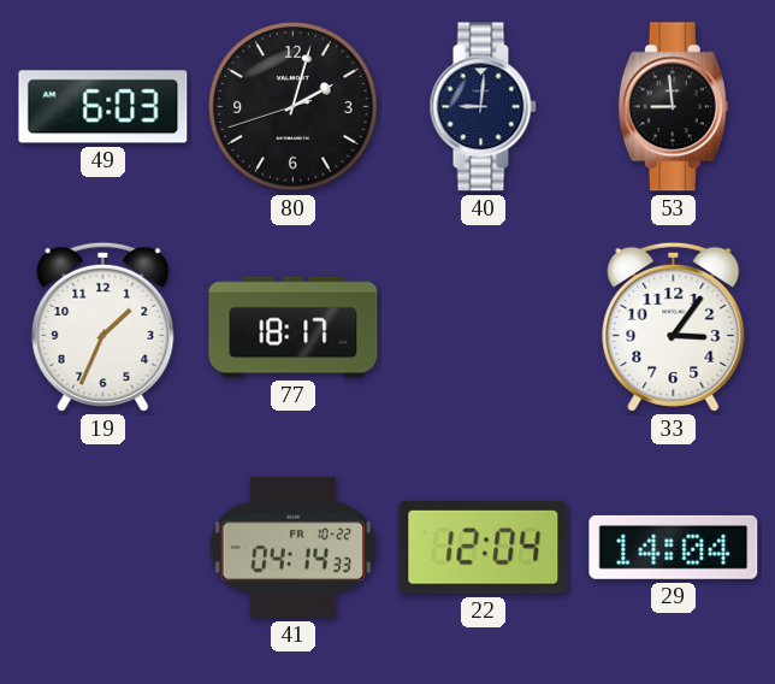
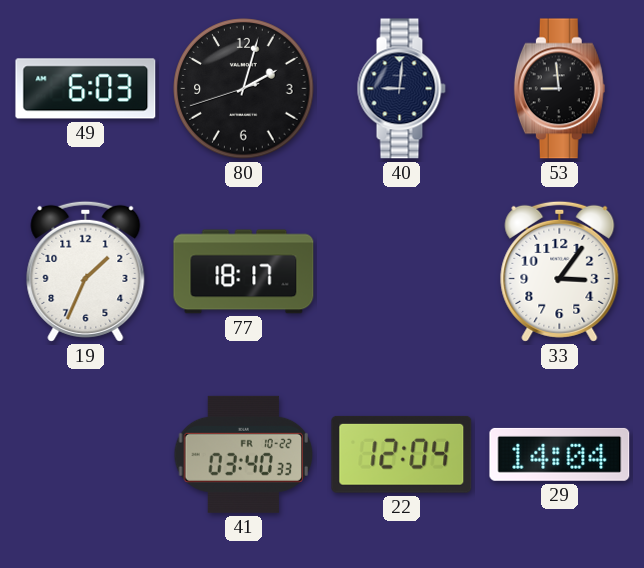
41: 04:14 -> 03:40 (244, 454)
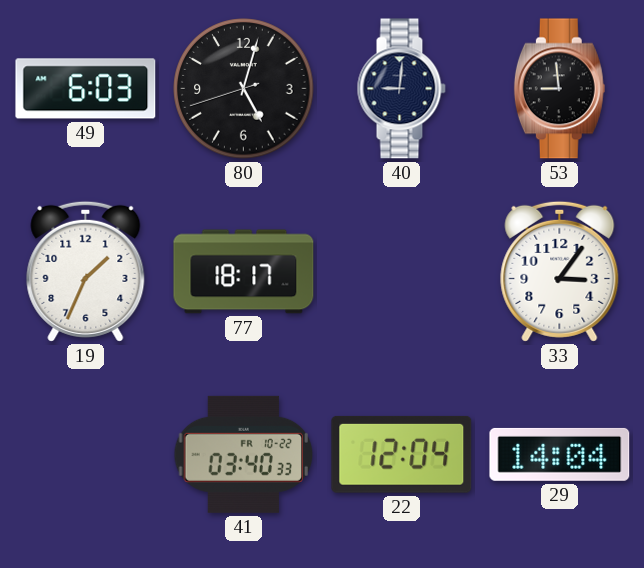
80: 2:02 -> 5:02 (244, 89)
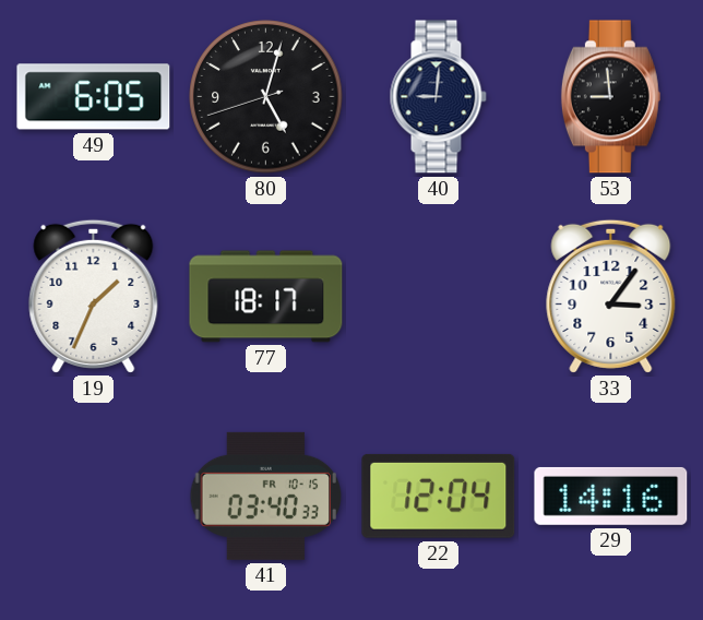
49: 6:03 -> 6:05 (94, 97)
41 date: FR 10-22 -> FR 10-15 (266, 496)
29: 14:04 -> 14:16 (611, 496)
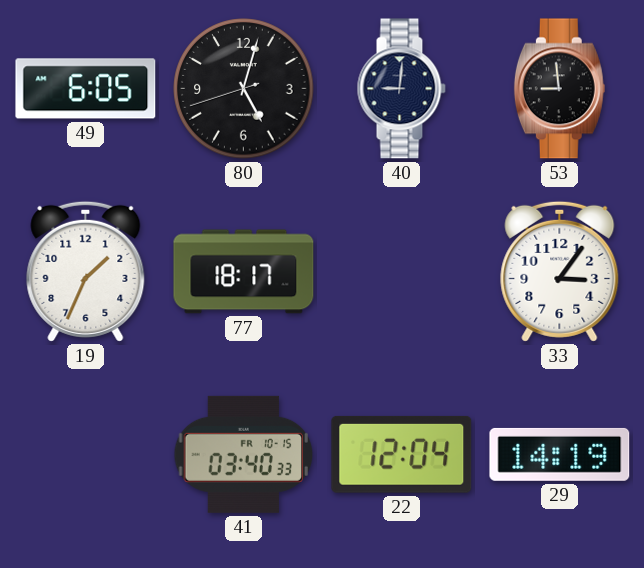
29: 14:16 -> 14:19 (560, 454)
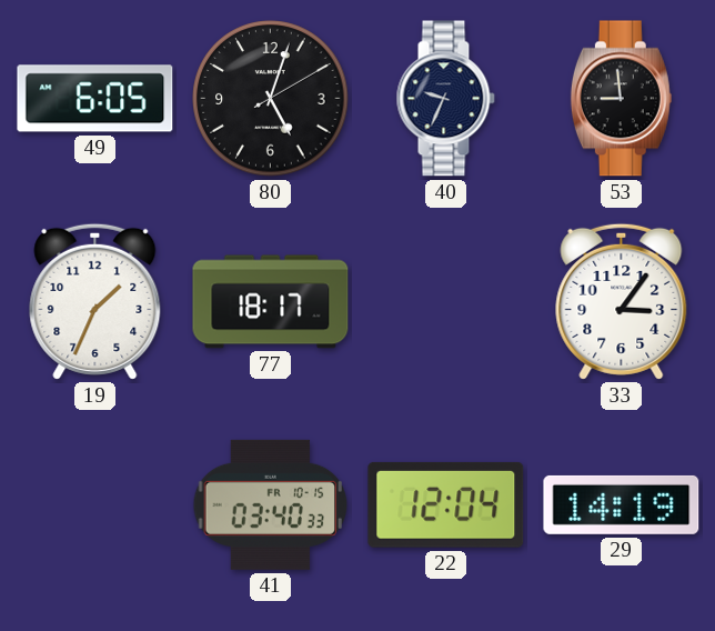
80: 5:02 -> 5:03 (271, 99)
40: 9:01 -> 9:34 (445, 99)
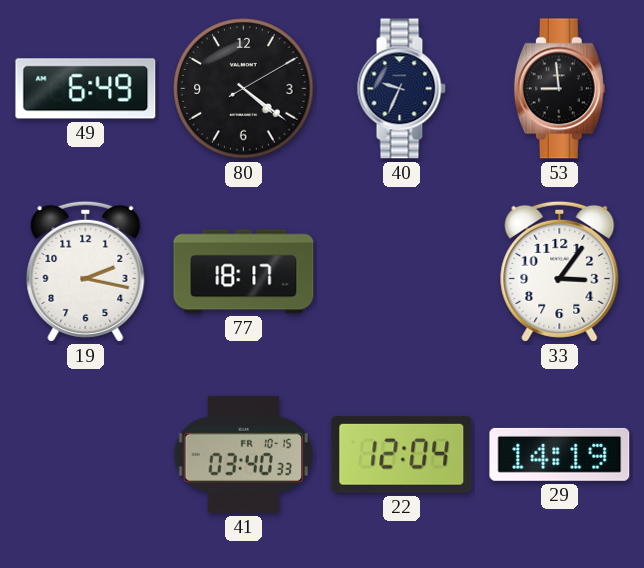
49: 6:05 -> 6:49 (86, 89)
80: 5:03 -> 4:21 (244, 89)
19: 1:34 -> 2:17 (86, 271)
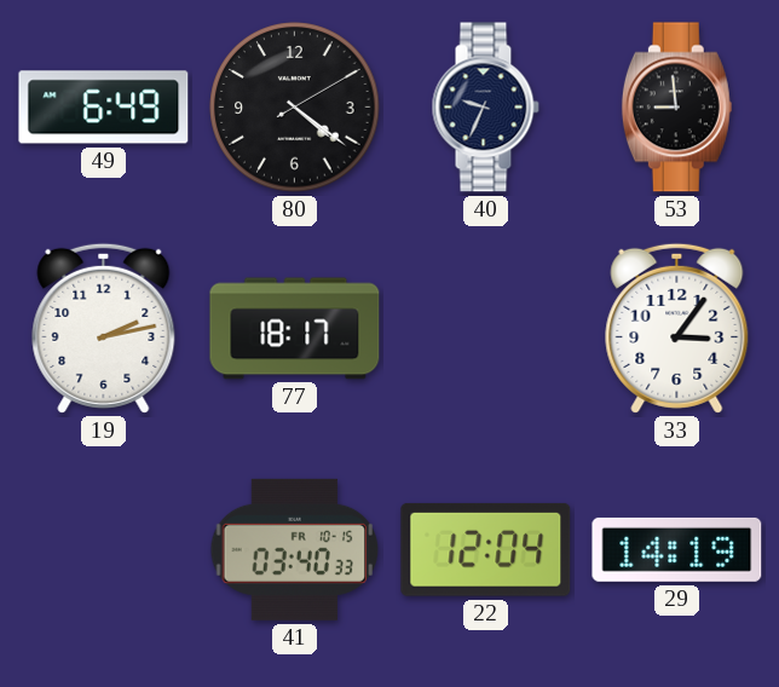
19: 2:17 -> 2:13 (104, 328)
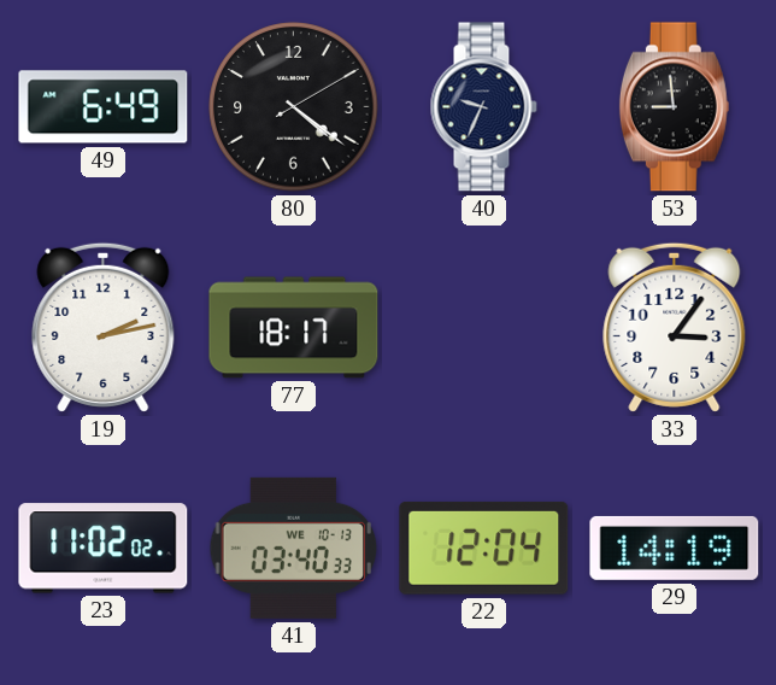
23: none -> 11:02 (104, 549)
41 date: FR 10-15 -> WE 10-13 (294, 548)
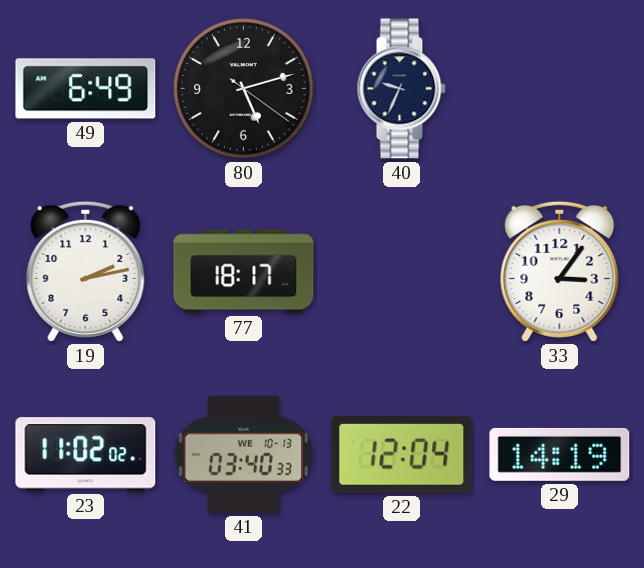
80: 4:21 -> 5:12 (244, 89)
53: 8:59 -> none (674, 107)
